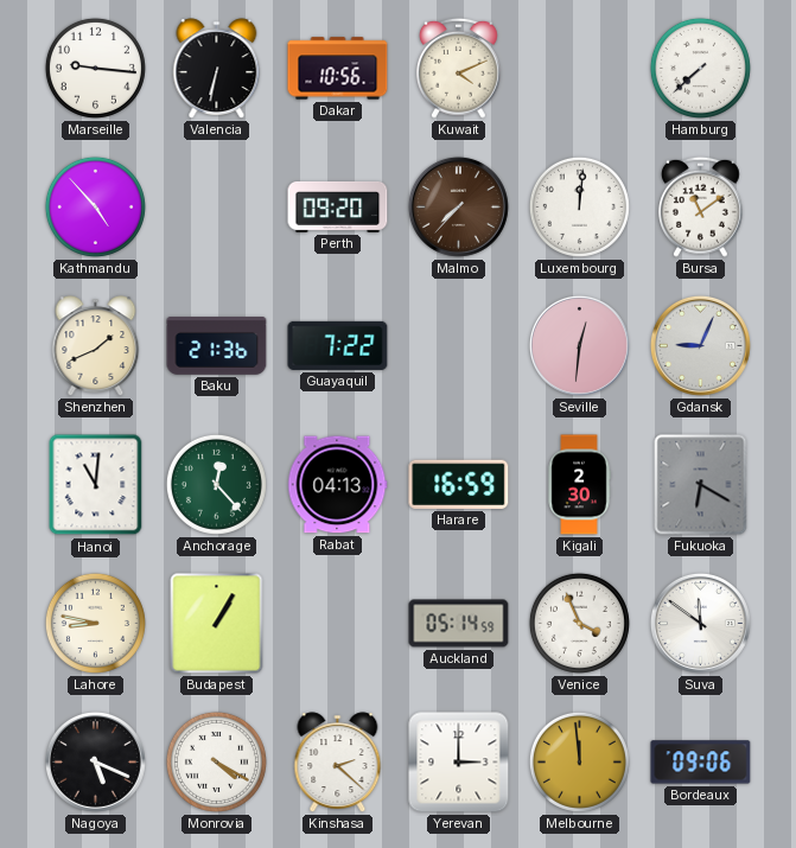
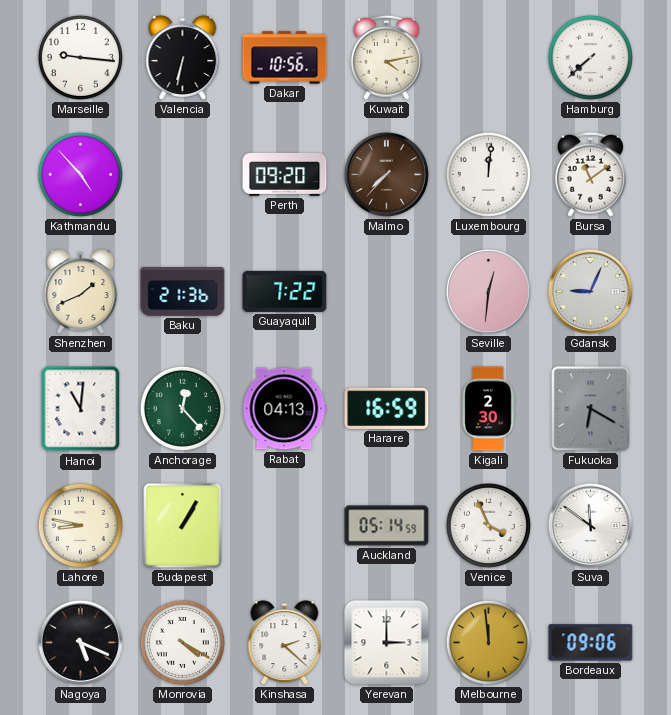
Kuwait: 4:11 -> 4:13 (387, 57)
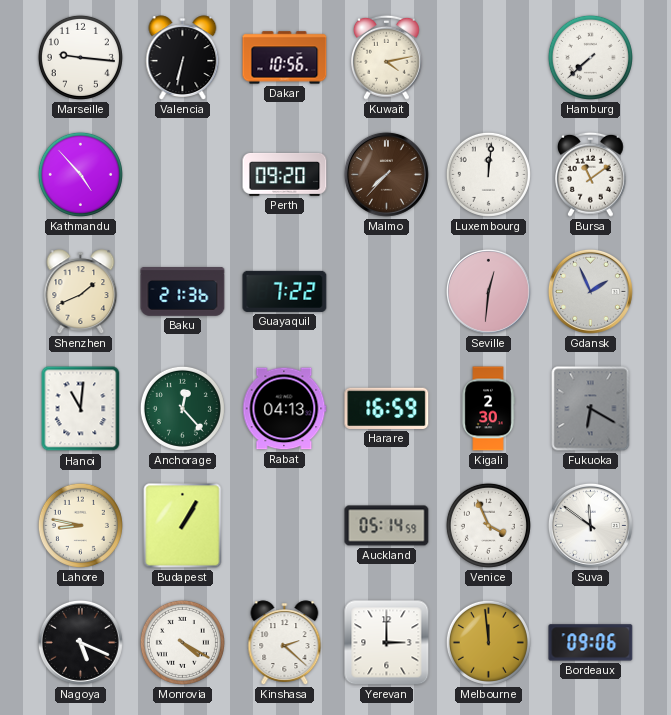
Gdansk: 9:04 -> 1:56 (590, 291)
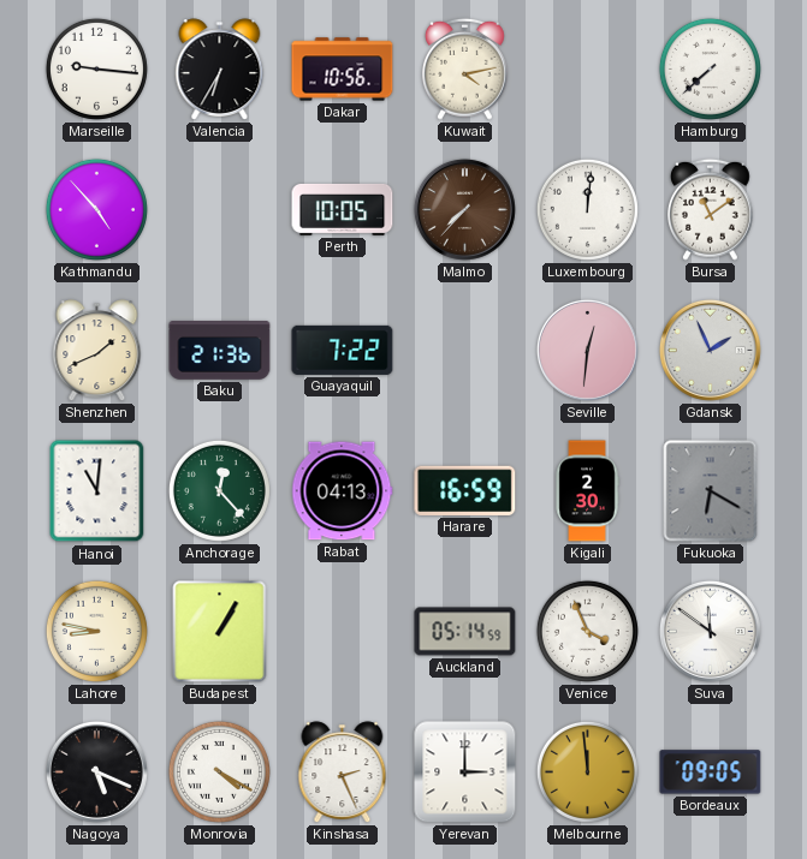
Valencia: 6:32 -> 6:35 (220, 70)
Perth: 09:20 -> 10:05 (343, 209)
Kinshasa: 2:22 -> 2:26 (343, 772)
Bordeaux: 09:06 -> 09:05 (711, 772)
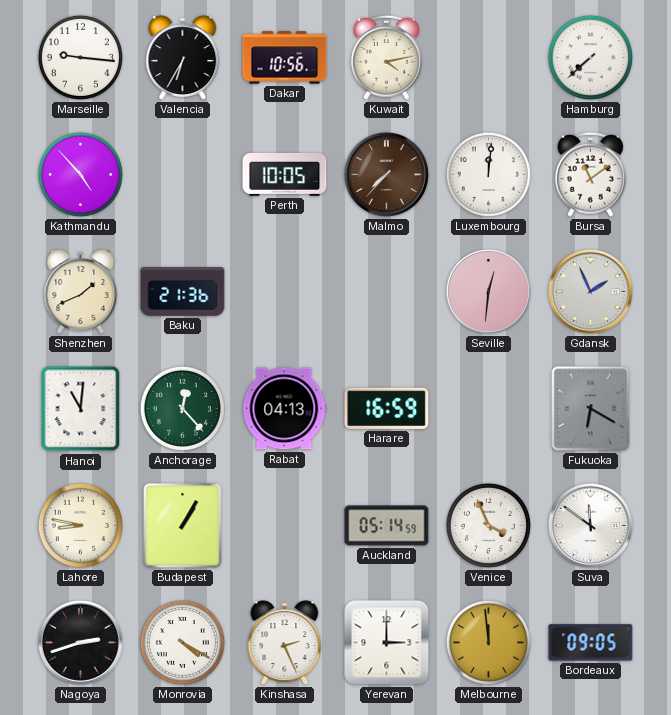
Guayaquil: 7:22 -> none (343, 350)
Kigali: 2:30 -> none (587, 491)
Nagoya: 5:19 -> 2:42 (80, 642)
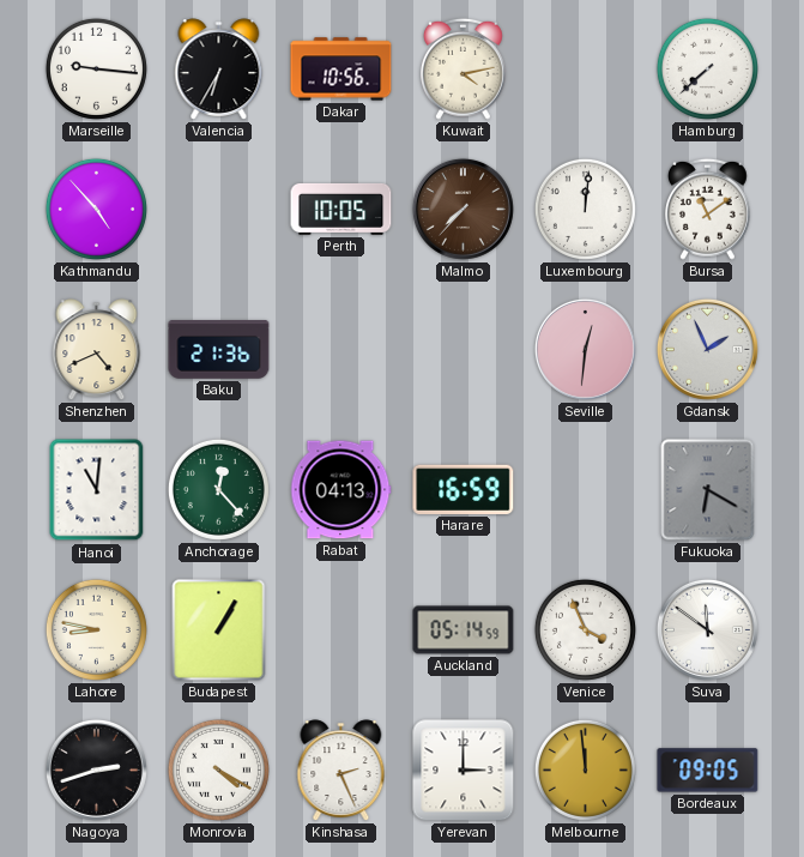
Shenzhen: 1:41 -> 4:41 (97, 350)
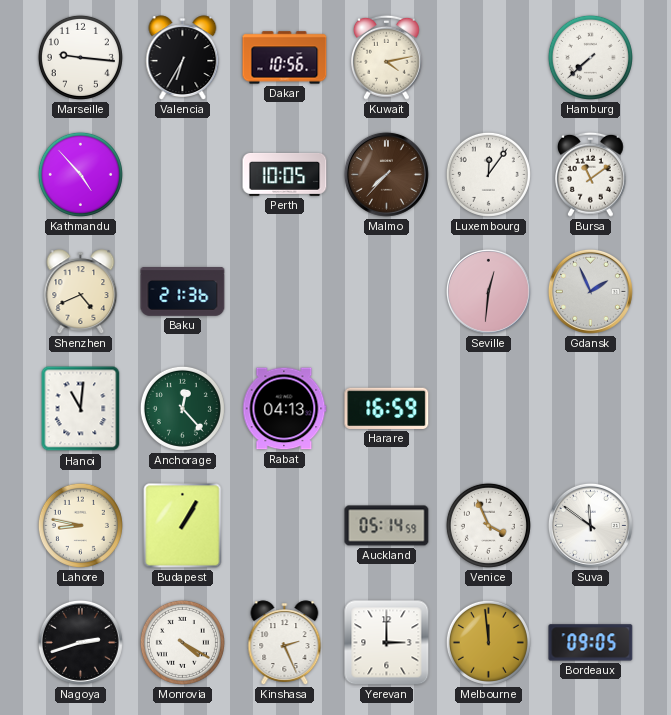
Luxembourg: 12:01 -> 12:06 (488, 174)
Fukuoka: 6:20 -> none (708, 490)
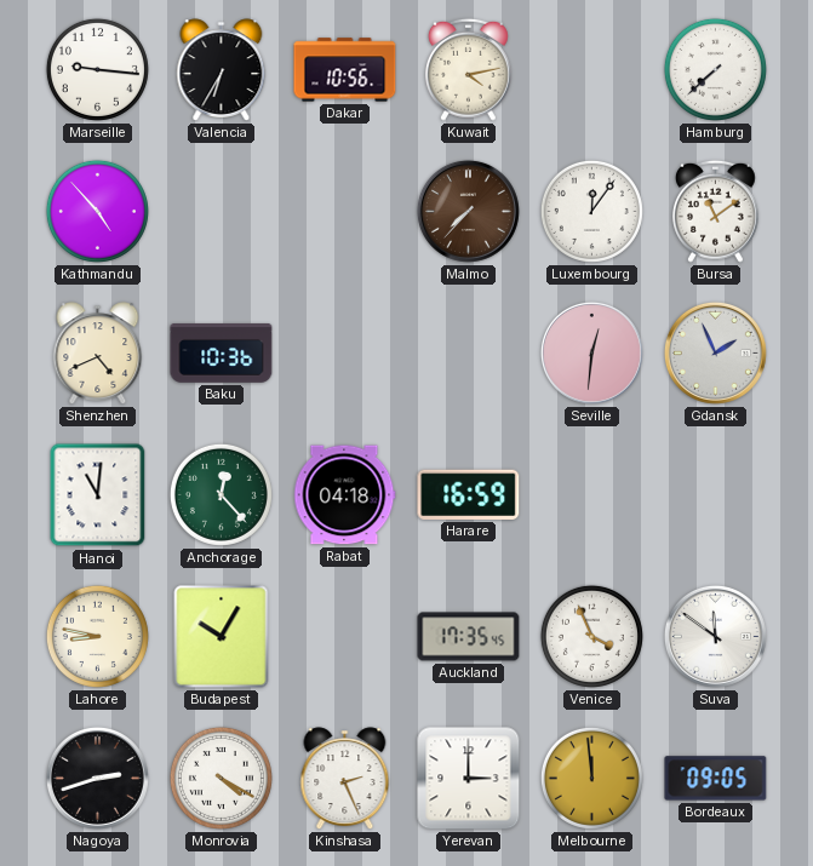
Perth: 10:05 -> none (285, 174)
Baku: 21:36 -> 10:36 (222, 354)
Rabat: 04:13 -> 04:18 (345, 495)
Budapest: 1:05 -> 10:05 (222, 637)
Auckland: 05:14 -> 17:35 (469, 637)
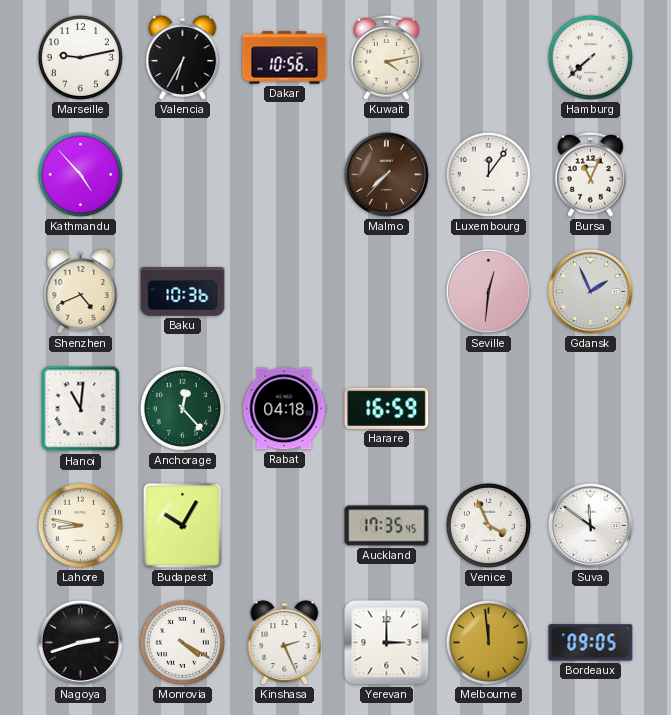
Marseille: 9:16 -> 9:13 (80, 57)
Bursa: 11:09 -> 11:04 (591, 174)
